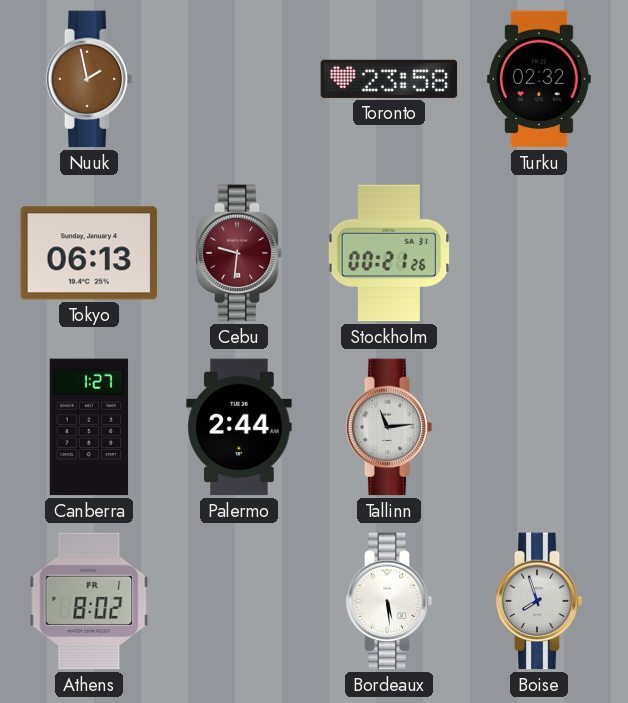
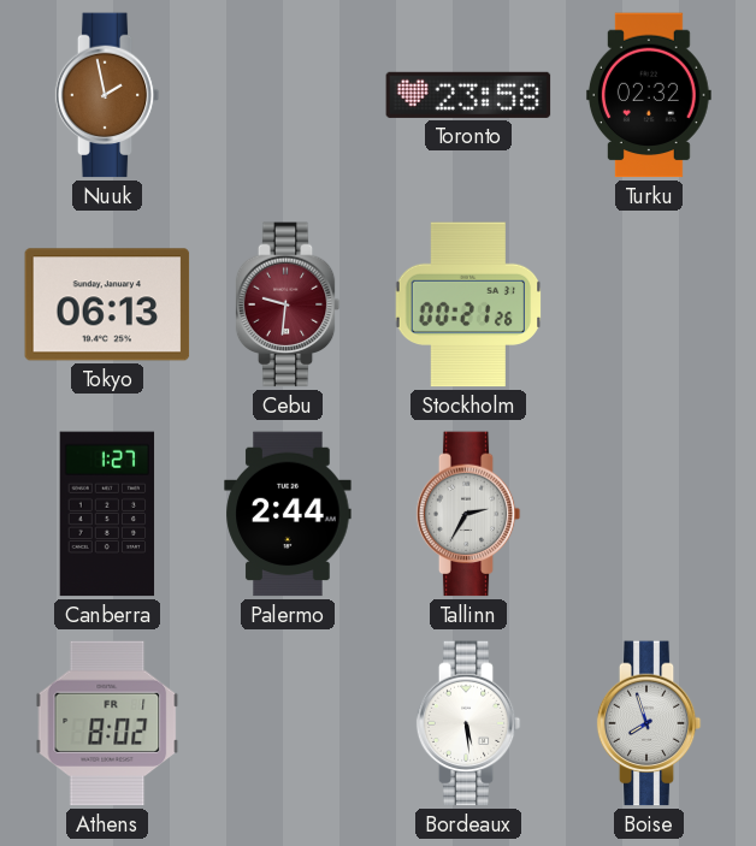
Tallinn: 11:14 -> 2:35 (468, 514)
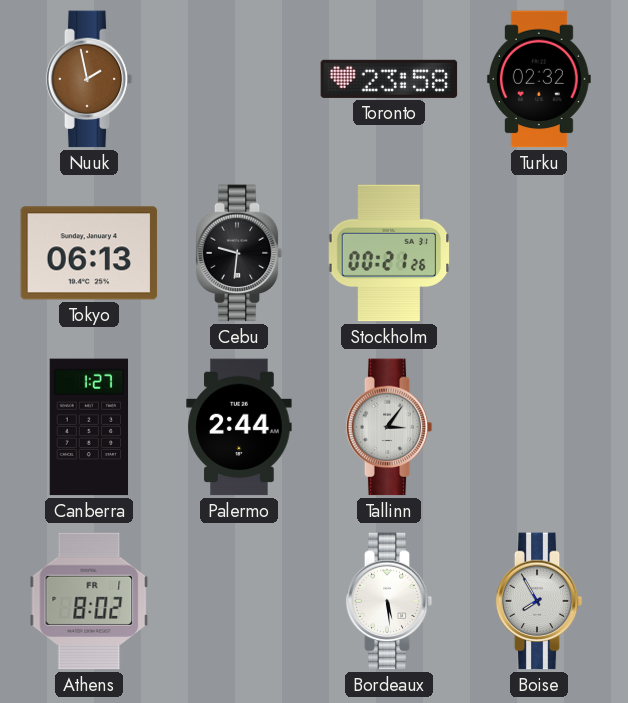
Cebu dial: burgundy -> black (239, 253)
Tallinn: 2:35 -> 3:06 (389, 427)
Boise: 7:57 -> 7:55 (539, 601)
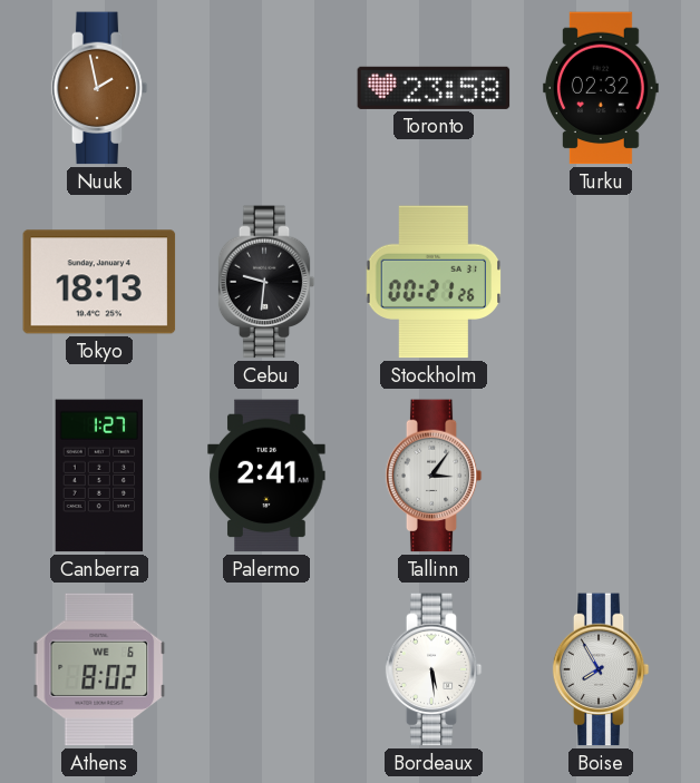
Tokyo: 06:13 -> 18:13 (99, 282)
Palermo: 2:44 -> 2:41 (266, 476)
Athens date: FR 1 -> WE 6 (99, 669)
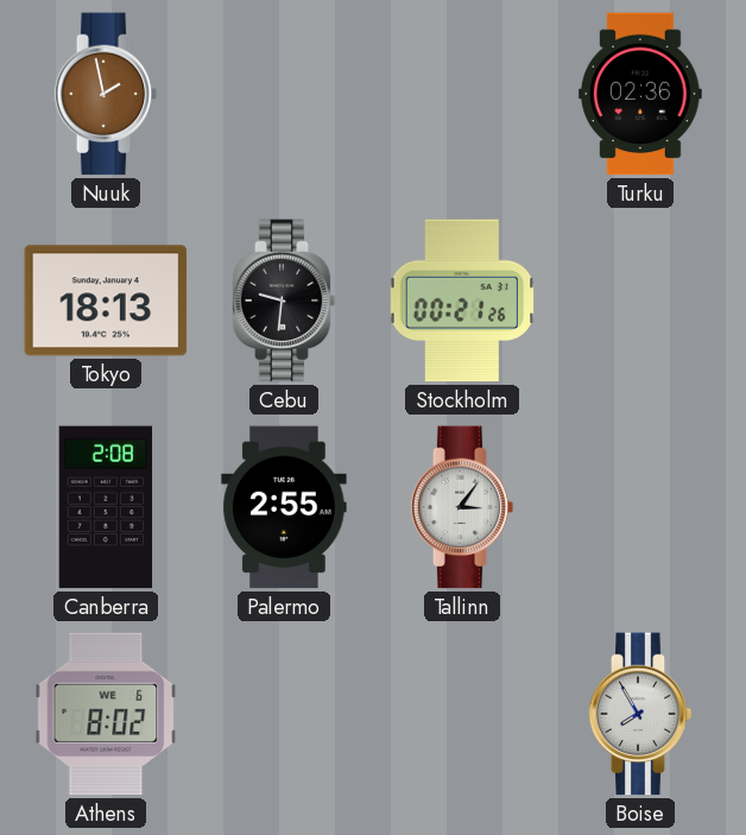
Toronto: 23:58 -> none (434, 88)
Turku: 02:32 -> 02:36 (640, 94)
Canberra: 1:27 -> 2:08 (106, 507)
Palermo: 2:41 -> 2:55 (284, 507)
Bordeaux: 5:29 -> none (434, 669)
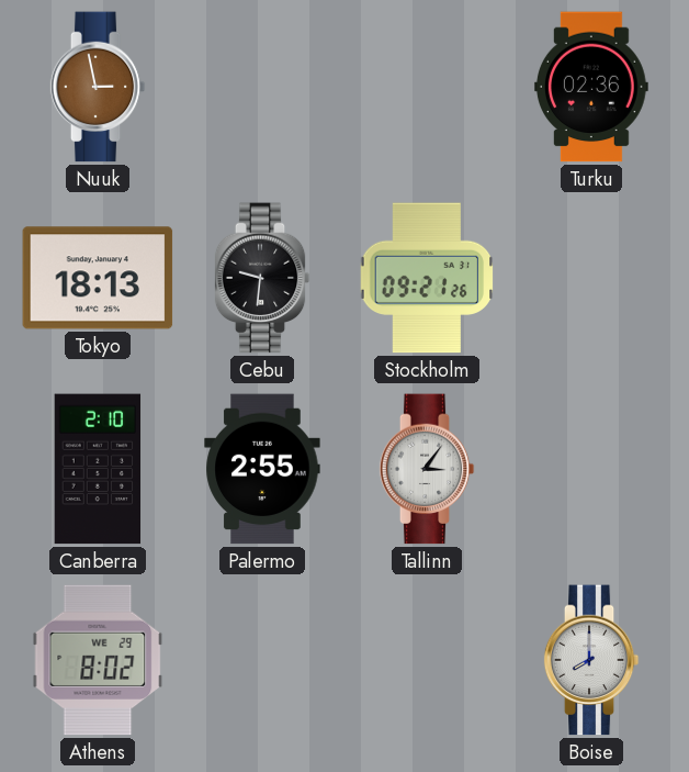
Nuuk: 1:58 -> 2:58 (98, 87)
Stockholm: 00:21 -> 09:21 (427, 278)
Canberra: 2:08 -> 2:10 (98, 469)
Athens date: WE 6 -> WE 29 (98, 660)
Boise: 7:55 -> 8:00 (591, 660)
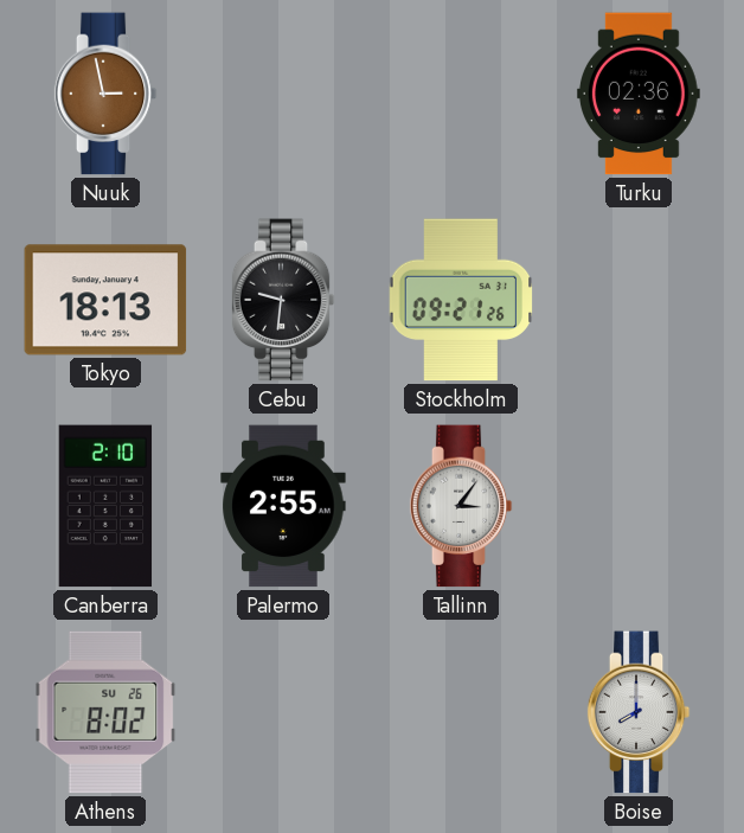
Athens date: WE 29 -> SU 26 (105, 712)
